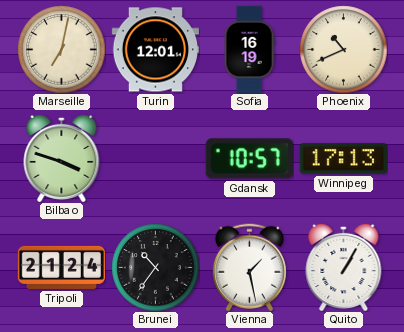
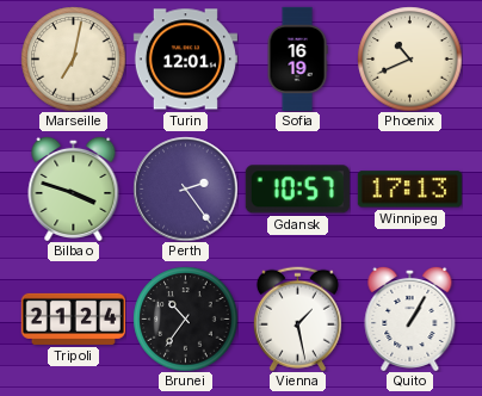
Perth: none -> 2:24 (185, 188)
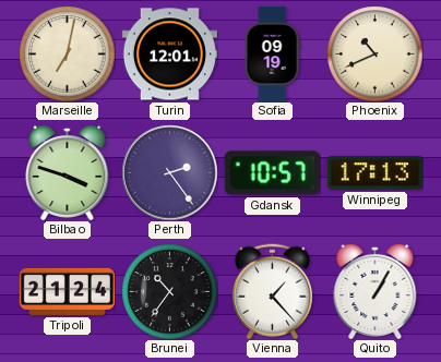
Sofia: 16:19 -> 09:19 (272, 53)
Vienna: 1:28 -> 1:23 (272, 291)
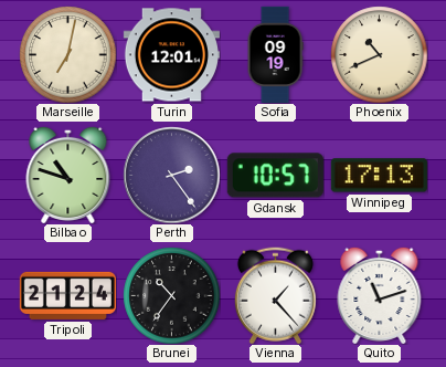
Bilbao: 3:48 -> 10:48 (68, 175)
Quito: 1:05 -> 11:12 (380, 295)
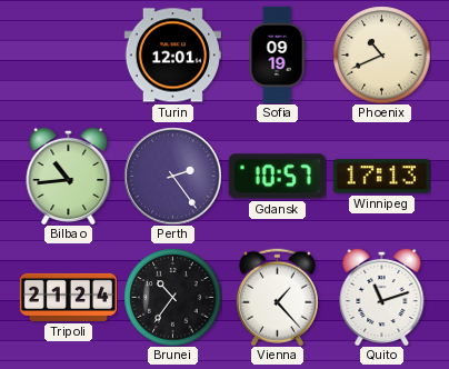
Marseille: 7:02 -> none (67, 54)
Bilbao: 10:48 -> 10:44 (69, 176)
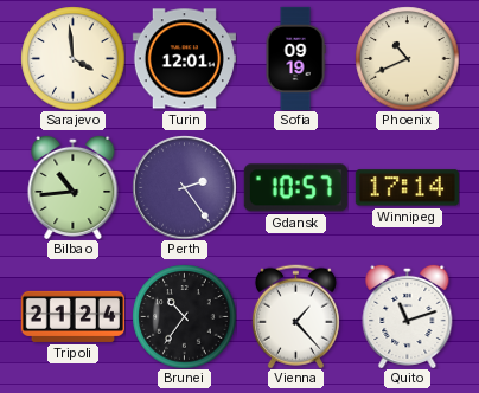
Sarajevo: none -> 3:59 (72, 58)
Winnipeg: 17:13 -> 17:14 (407, 188)
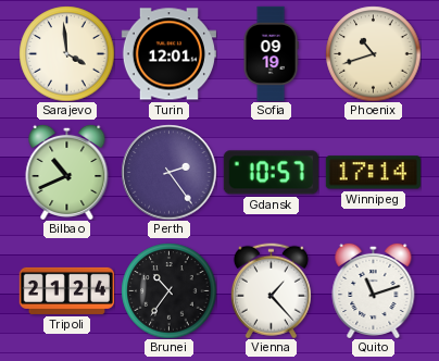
Phoenix: 10:41 -> 10:42 (373, 53)
Bilbao: 10:44 -> 10:41 (67, 172)
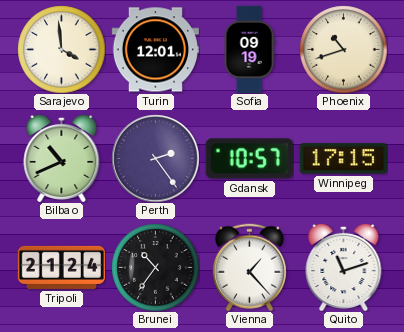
Winnipeg: 17:14 -> 17:15 (343, 159)
